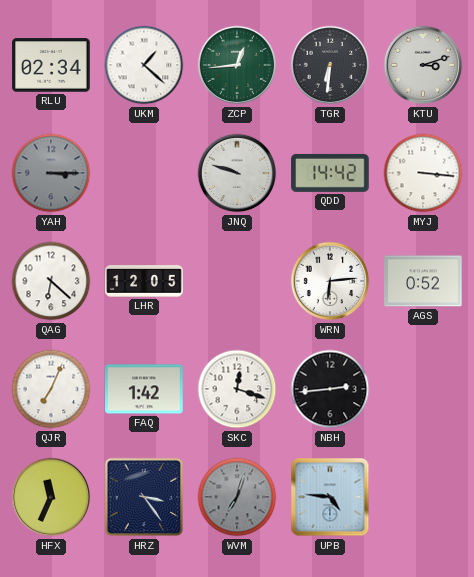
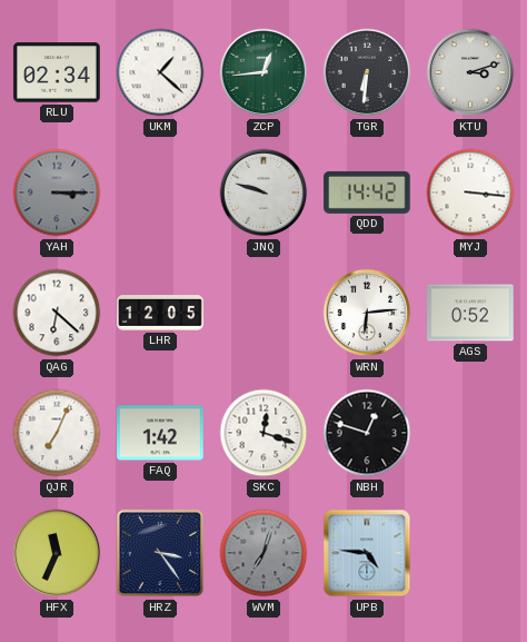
NBH: 2:44 -> 12:48 (367, 433)
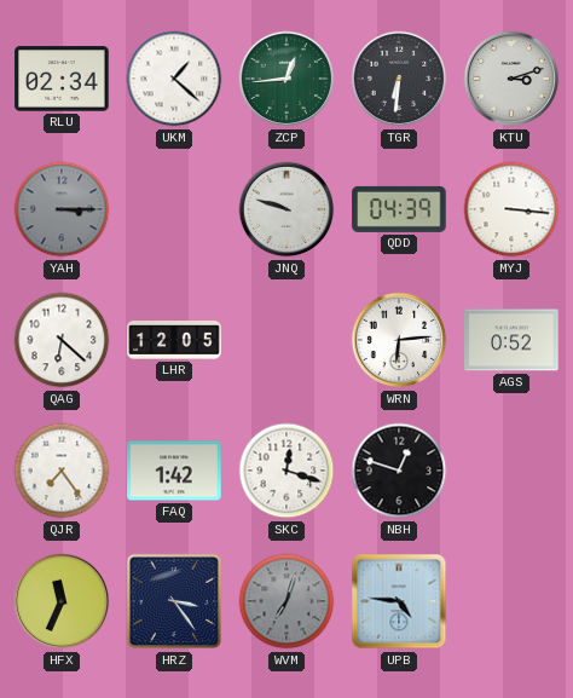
QDD: 14:42 -> 04:39 (399, 209)
QJR: 7:04 -> 7:24 (62, 471)
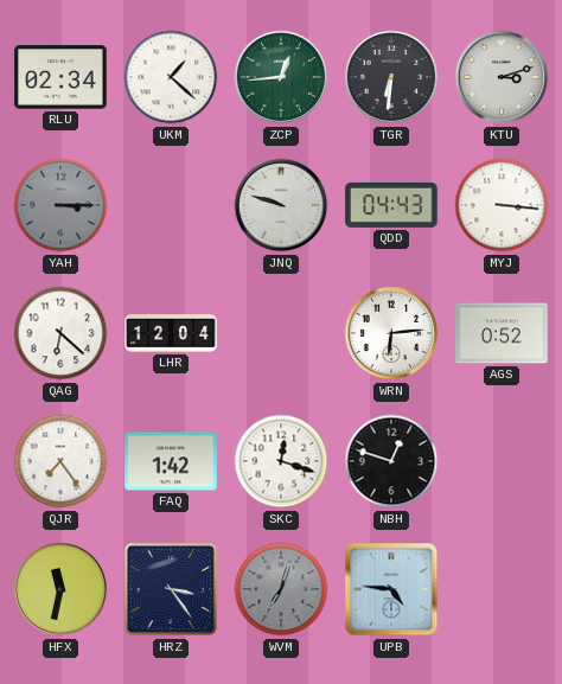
QDD: 04:39 -> 04:43 (391, 205)
LHR: 12:05 -> 12:04 (171, 333)
HFX: 11:34 -> 11:32 (60, 589)
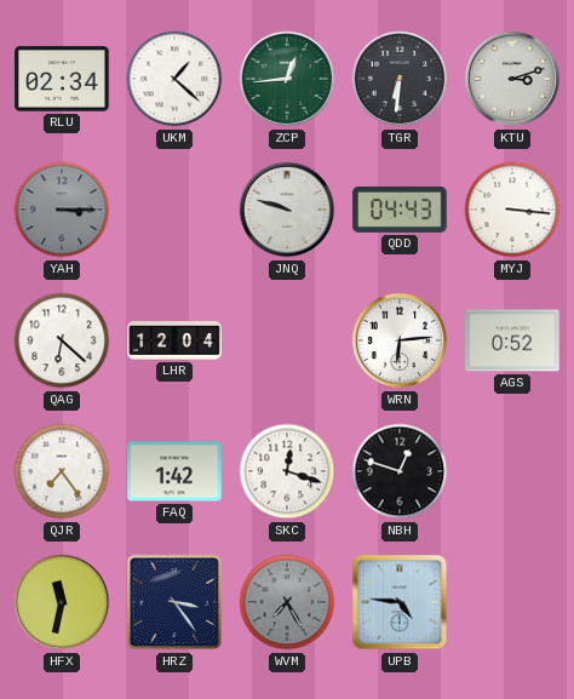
WVM: 7:03 -> 7:25 (287, 602)
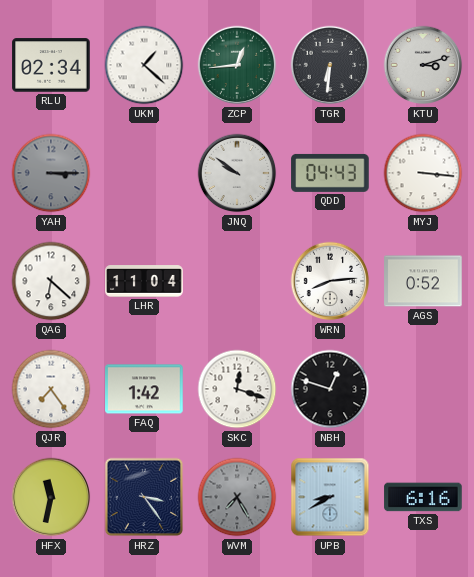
JNQ: 9:48 -> 9:51 (237, 173)
LHR: 12:04 -> 11:04 (144, 281)
WRN: 6:14 -> 8:14 (330, 281)
UPB: 4:46 -> 8:40 (330, 497)
TXS: none -> 6:16 (423, 497)
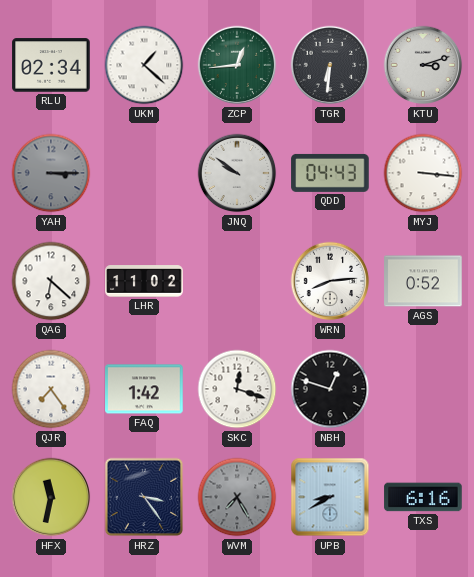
LHR: 11:04 -> 11:02 (144, 281)
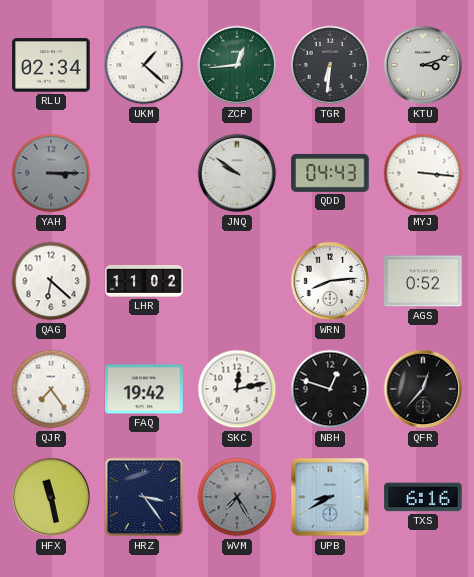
FAQ: 1:42 -> 19:42 (144, 389)
SKC: 12:18 -> 12:13 (237, 389)
QFR: none -> 12:37 (423, 389)
HFX: 11:32 -> 11:28 (51, 497)
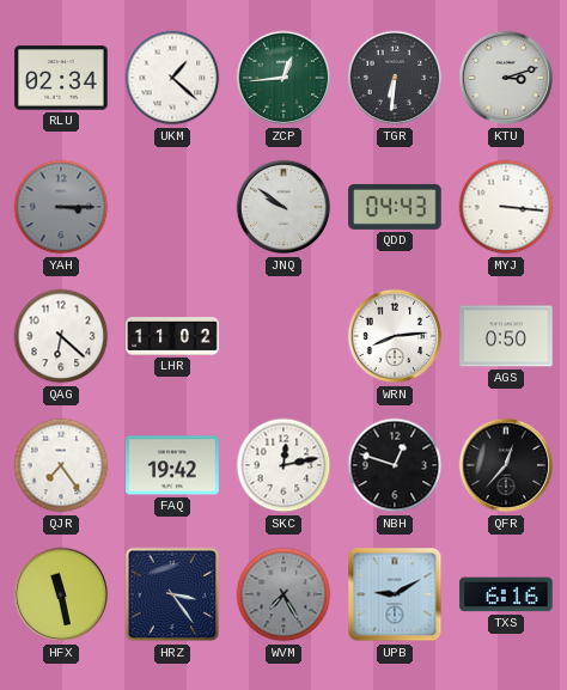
AGS: 0:52 -> 0:50 (506, 336)
UPB: 8:40 -> 9:10 (395, 594)
